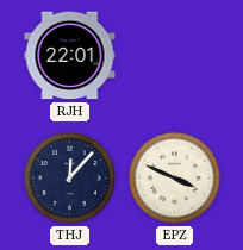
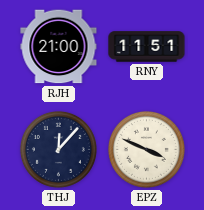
RJH: 22:01 -> 21:00 (59, 47)
RNY: none -> 11:51 (147, 47)
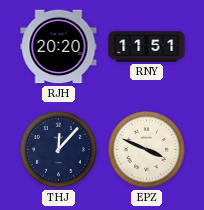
RJH: 21:00 -> 20:20 (59, 47)
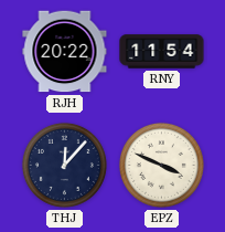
RJH: 20:20 -> 20:22 (65, 52)
RNY: 11:51 -> 11:54 (162, 52)
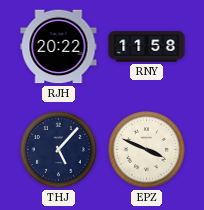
RNY: 11:54 -> 11:58 (147, 47)
THJ: 12:07 -> 5:07 (58, 149)
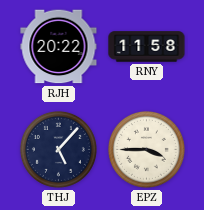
EPZ: 3:49 -> 3:45 (146, 149)
